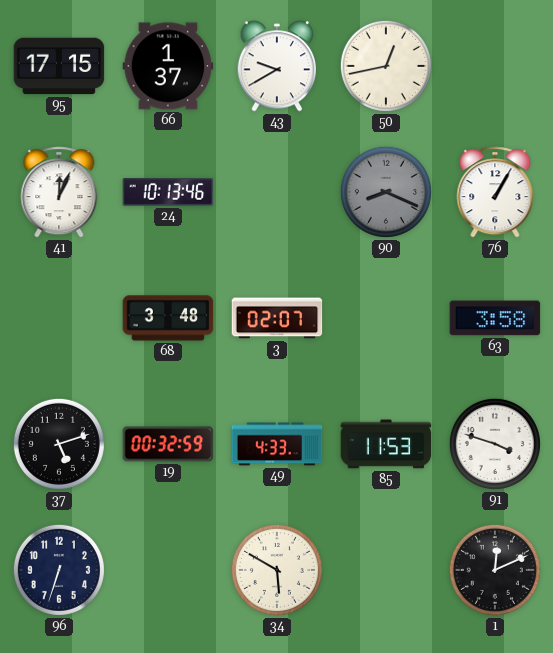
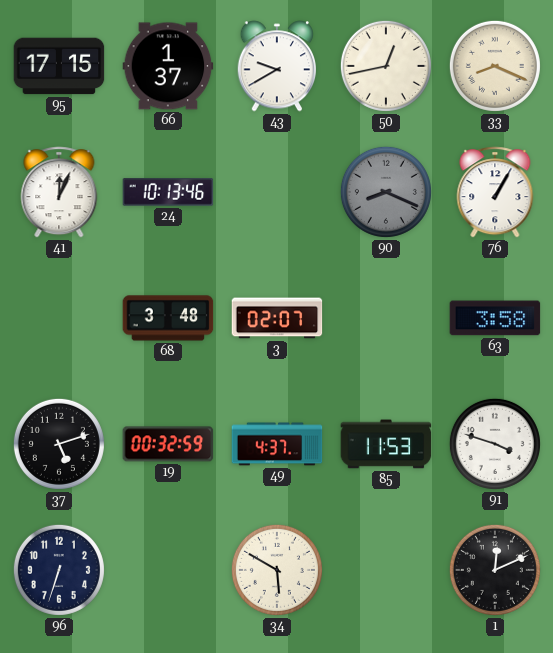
33: none -> 8:19 (495, 66)
49: 4:33 -> 4:37 (277, 444)
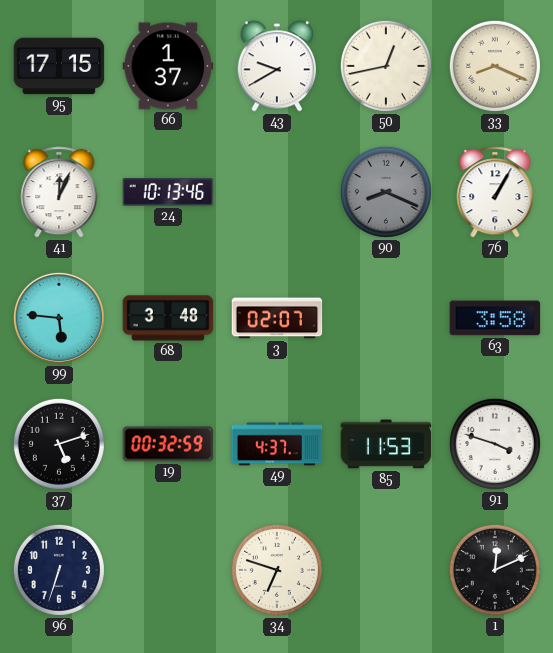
99: none -> 5:46 (59, 318)
34: 5:50 -> 6:48 (277, 570)
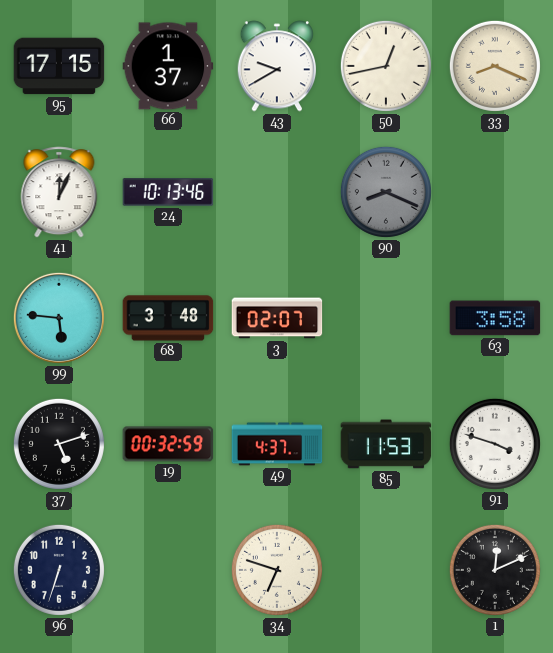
76: 1:05 -> none (495, 192)
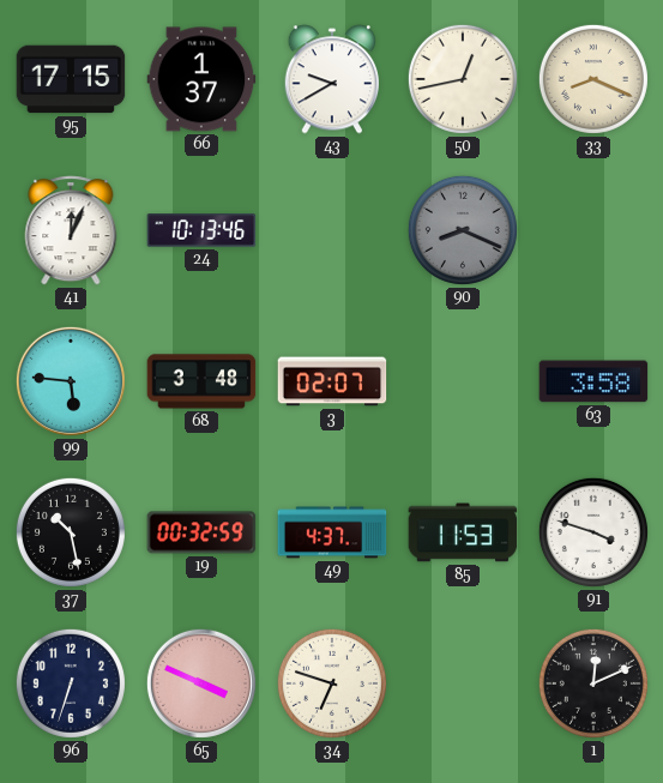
37: 5:12 -> 10:28 (71, 532)
65: none -> 3:49 (201, 683)
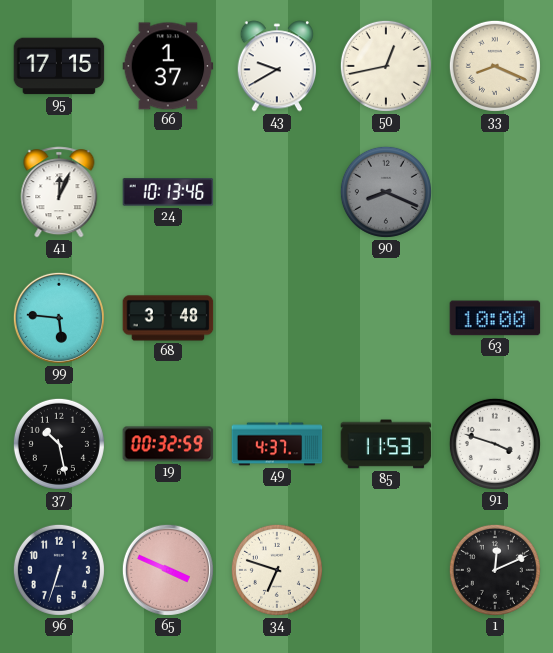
3: 02:07 -> none (332, 381)
63: 3:58 -> 10:00 (495, 318)
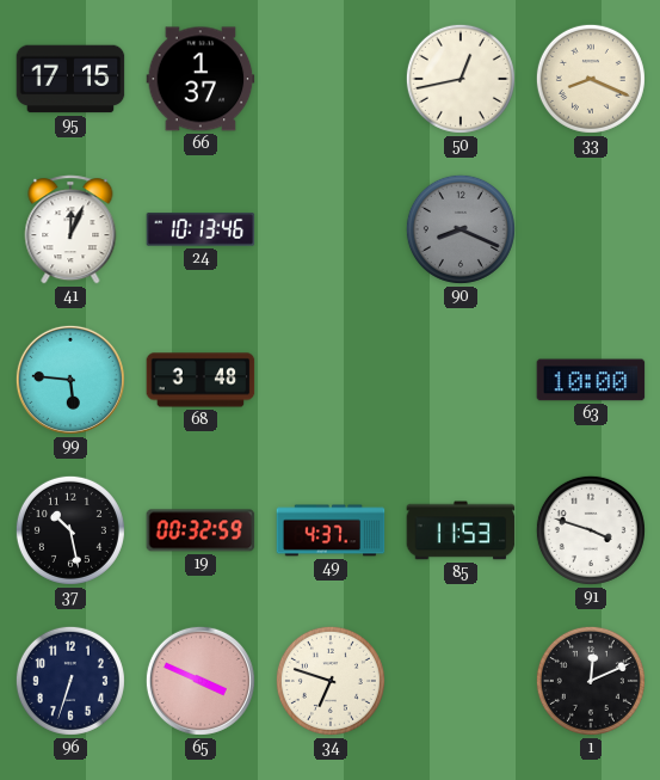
43: 9:40 -> none (277, 66)
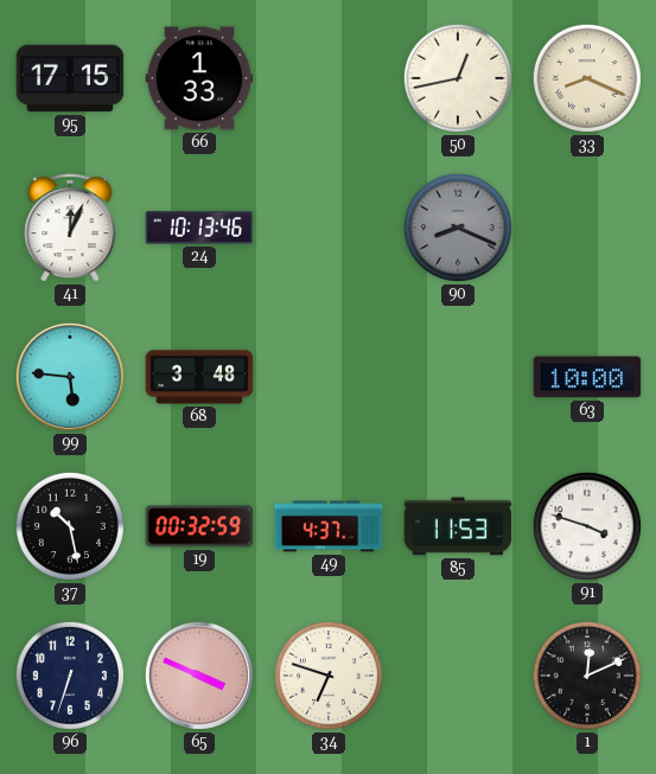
66: 1:37 -> 1:33 (199, 78)
